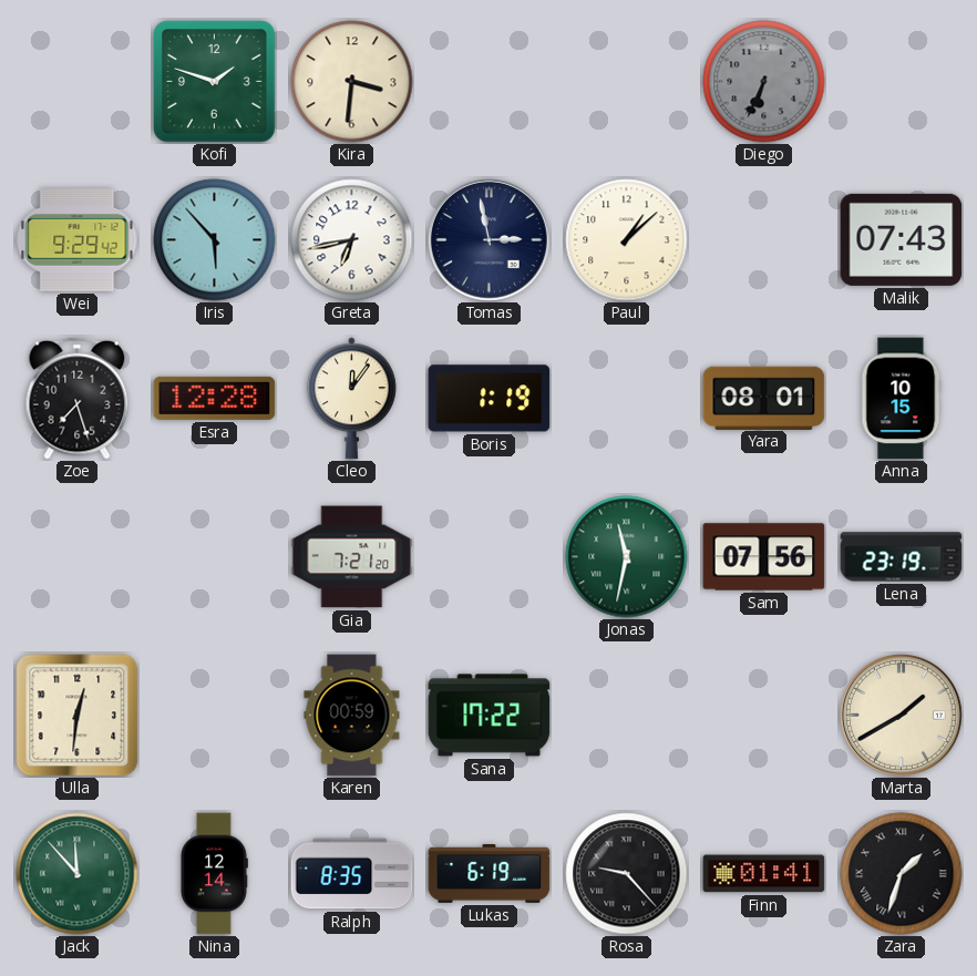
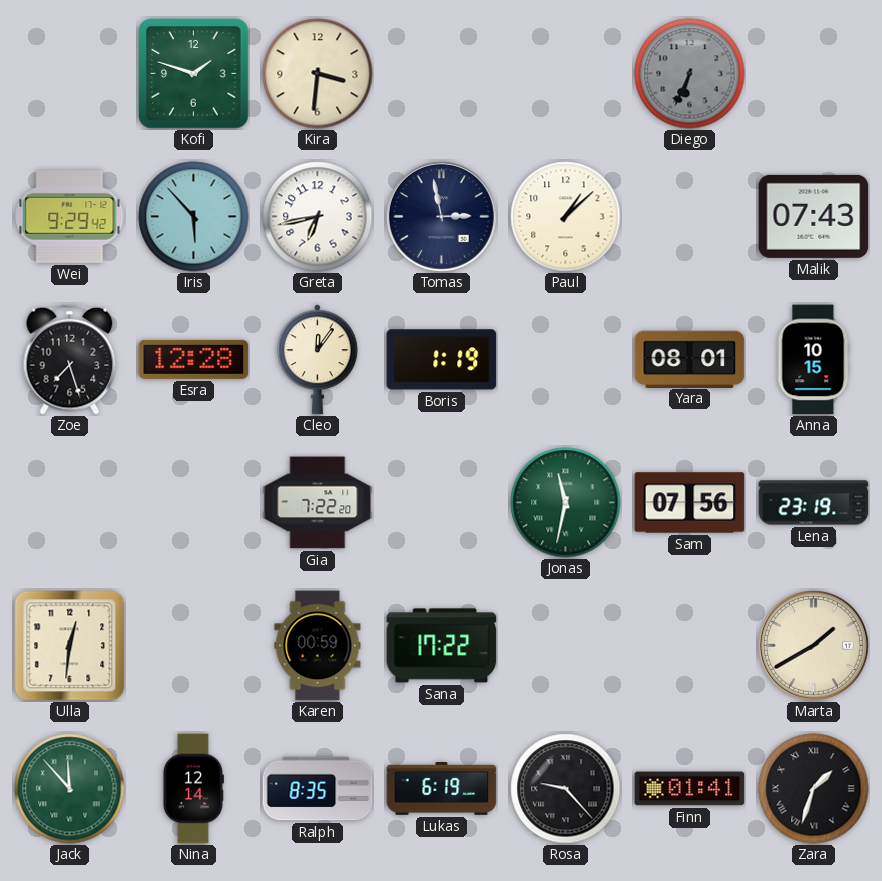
Gia: 7:21 -> 7:22 (318, 503)
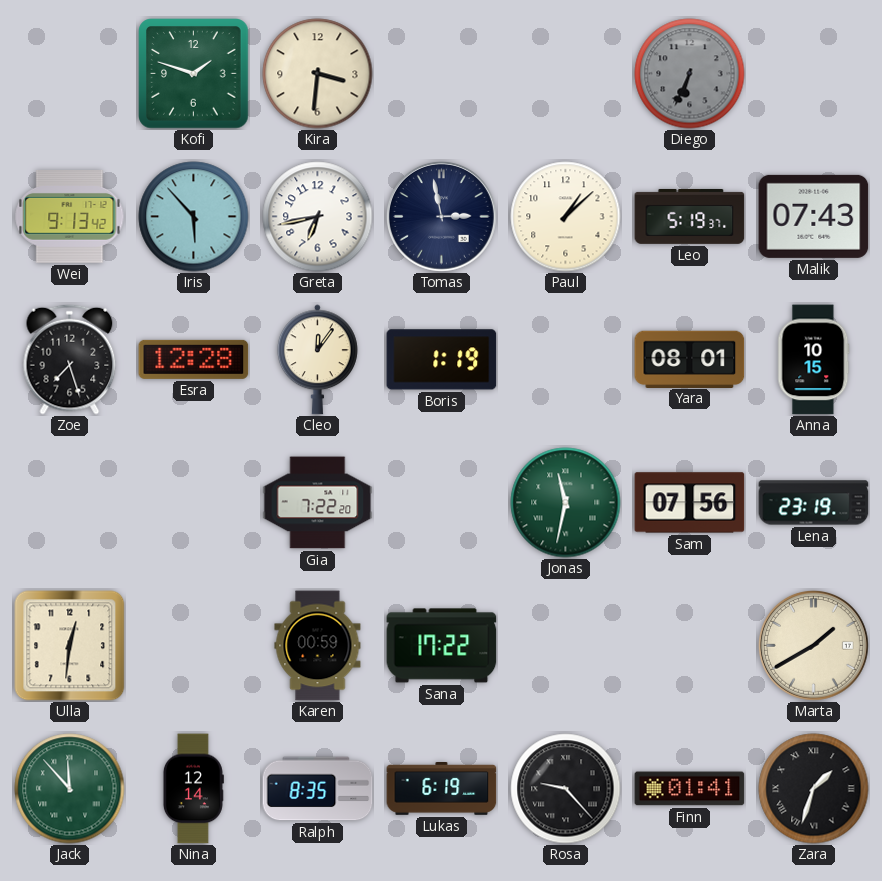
Wei: 9:29 -> 9:13 (70, 217)
Leo: none -> 5:19 (690, 216)
